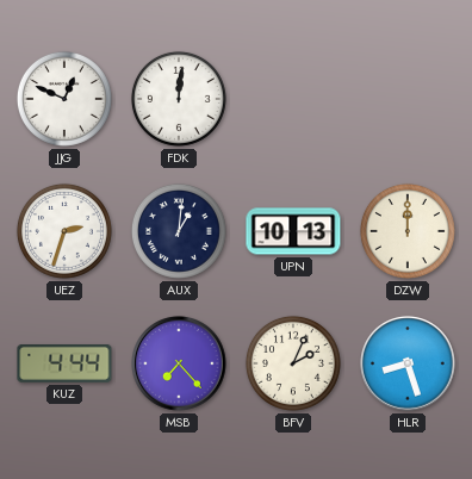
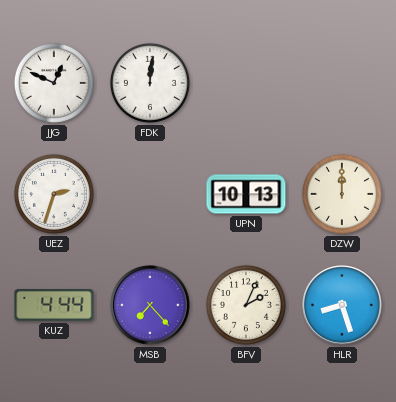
AUX: 1:01 -> none (179, 231)
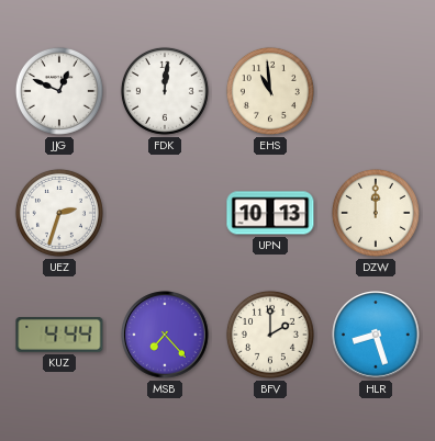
EHS: none -> 10:59 (270, 91)
BFV: 2:04 -> 2:00 (270, 335)
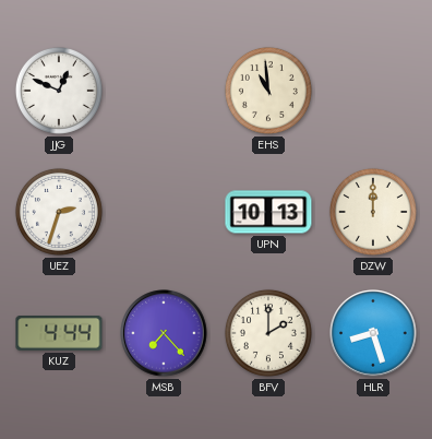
FDK: 12:01 -> none (165, 91)
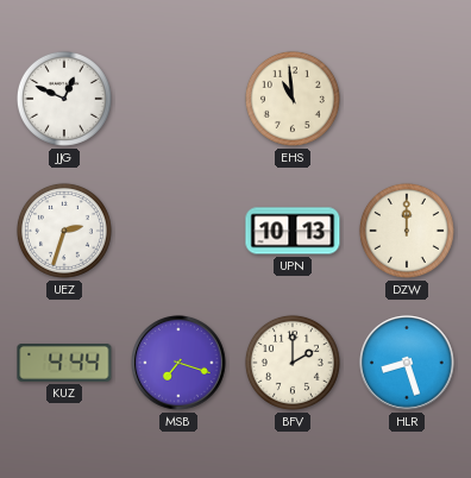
MSB: 7:23 -> 7:18 (178, 363)
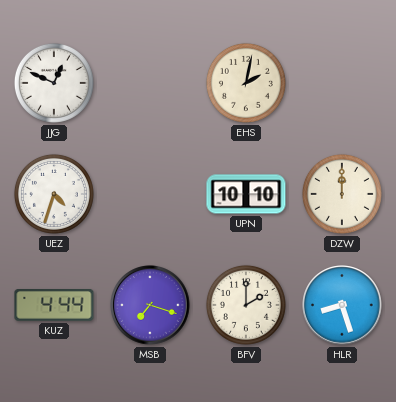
EHS: 10:59 -> 2:02 (246, 83)
UEZ: 2:33 -> 4:33 (54, 194)
UPN: 10:13 -> 10:10 (246, 194)
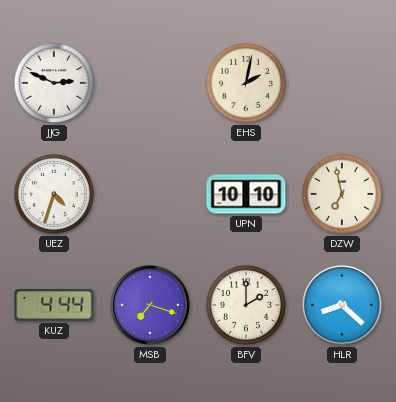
JJG: 12:49 -> 2:49 (54, 83)
DZW: 12:00 -> 6:58 (342, 194)
HLR: 8:27 -> 8:22 (342, 305)
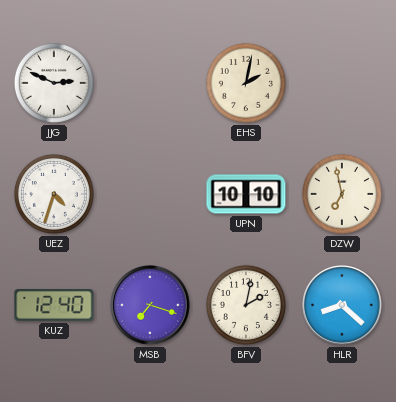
KUZ: 4:44 -> 12:40 (54, 306)
BFV: 2:00 -> 2:02 (246, 305)
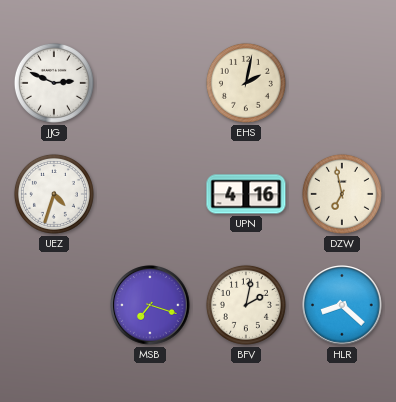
UPN: 10:10 -> 4:16 (246, 194)
KUZ: 12:40 -> none (54, 306)
